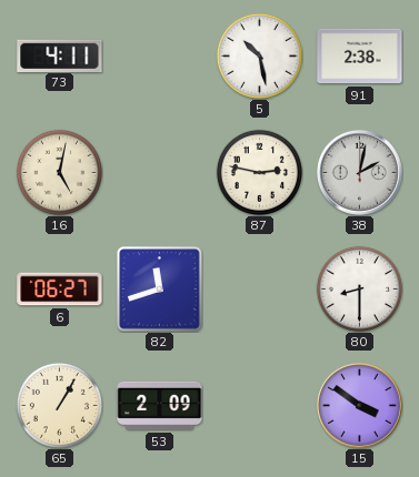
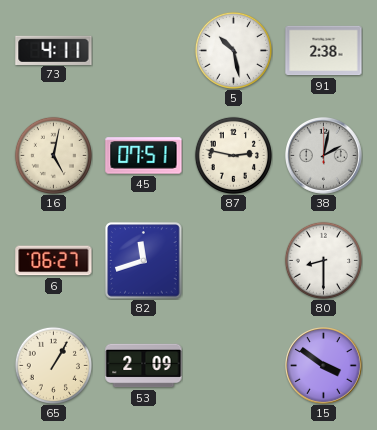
45: none -> 07:51 (144, 156)
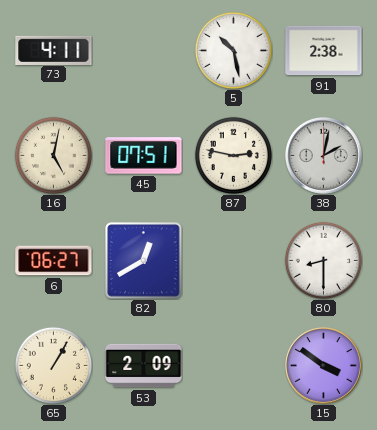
82: 11:42 -> 12:40 (144, 261)
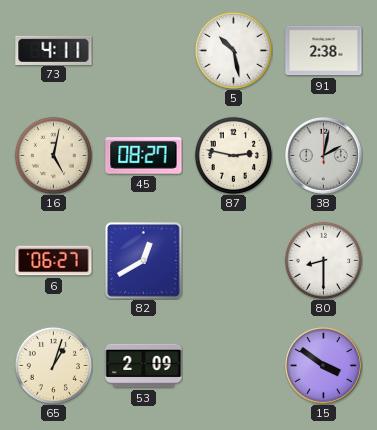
45: 07:51 -> 08:27 (144, 156)
65: 1:05 -> 1:03 (53, 365)
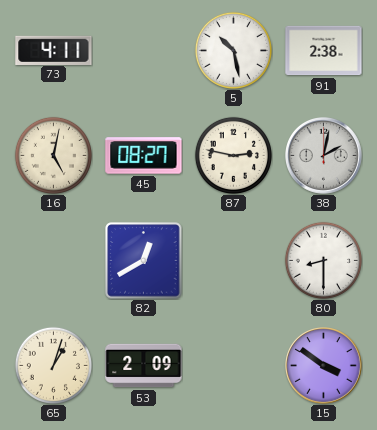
6: 06:27 -> none (54, 261)
